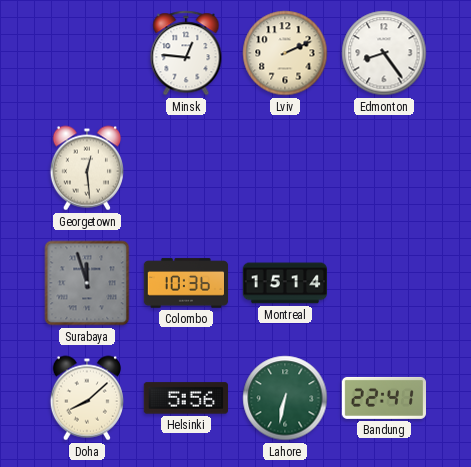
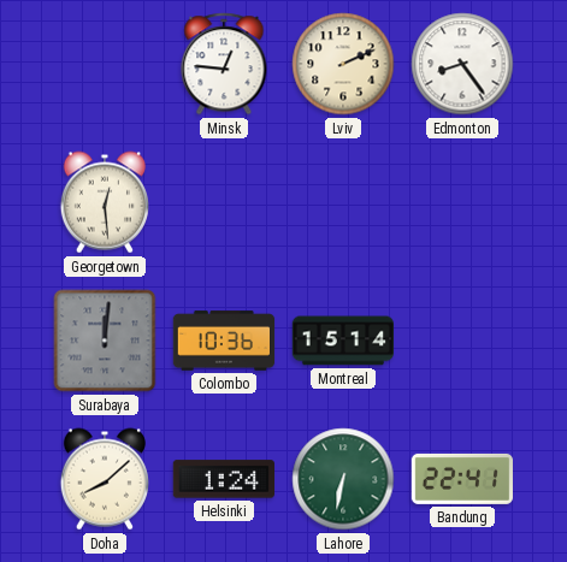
Surabaya: 11:57 -> 12:01 (105, 341)
Helsinki: 5:56 -> 1:24 (223, 479)
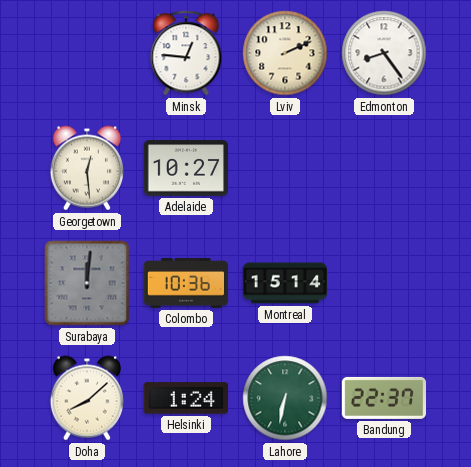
Adelaide: none -> 10:27 (186, 168)
Bandung: 22:41 -> 22:37 (383, 398)
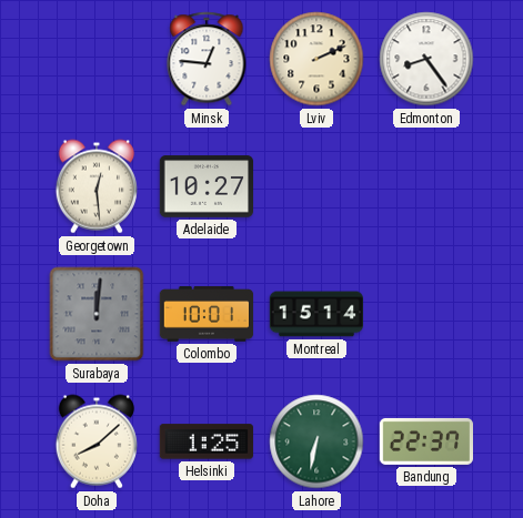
Colombo: 10:36 -> 10:01 (207, 314)
Helsinki: 1:24 -> 1:25 (205, 441)
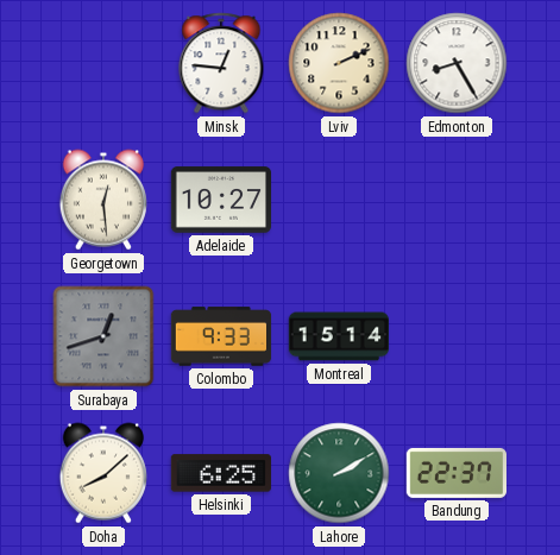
Edmonton: 8:24 -> 8:25 (457, 63)
Surabaya: 12:01 -> 12:42 (103, 336)
Colombo: 10:01 -> 9:33 (221, 336)
Helsinki: 1:25 -> 6:25 (220, 473)
Lahore: 6:32 -> 2:10 (339, 473)
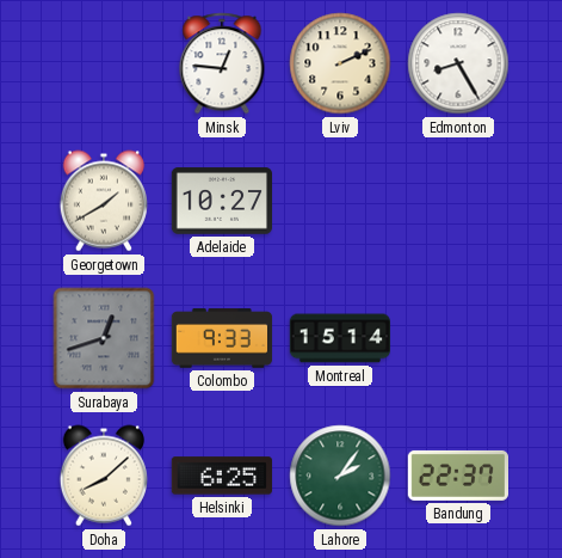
Georgetown: 12:29 -> 1:40 (104, 201)
Lahore: 2:10 -> 2:06 (340, 476)
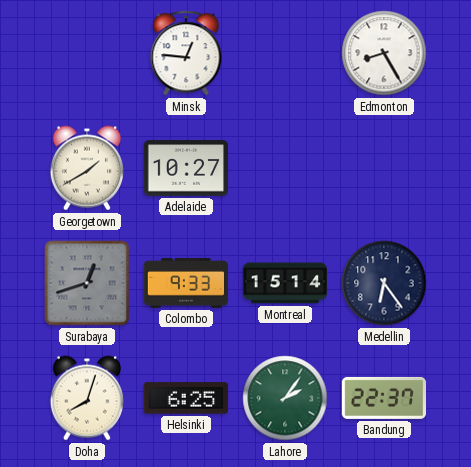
Lviv: 2:11 -> none (340, 63)
Medellin: none -> 6:24 (384, 283)
Doha: 8:08 -> 8:03 (87, 398)
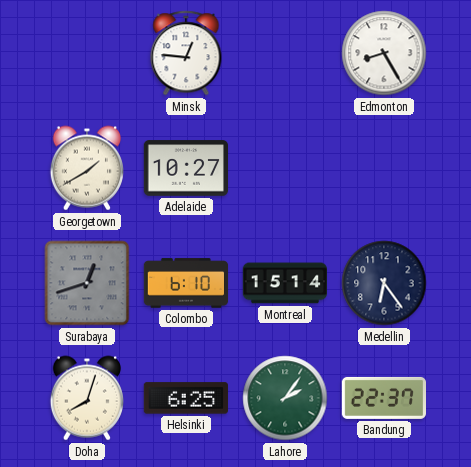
Colombo: 9:33 -> 6:10 (186, 283)
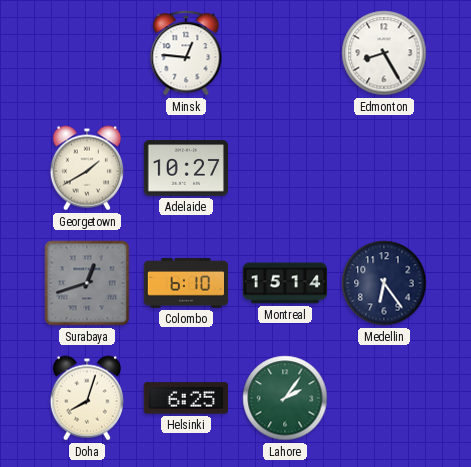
Bandung: 22:37 -> none (383, 398)
